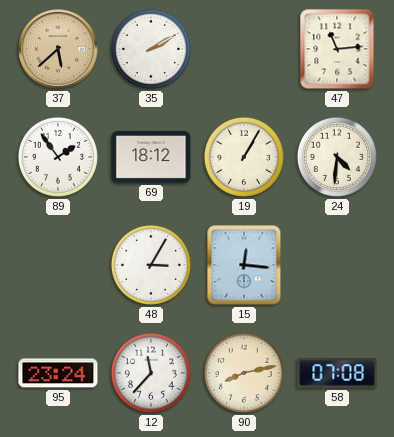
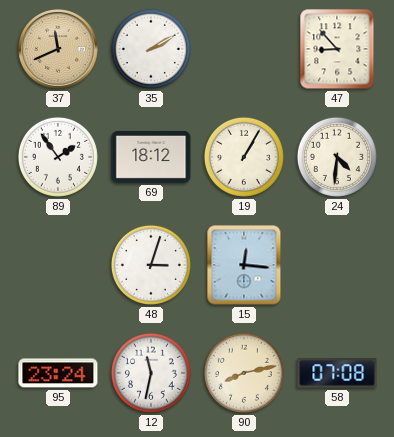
37: 5:38 -> 11:41 (58, 49)
47: 11:14 -> 8:53 (337, 49)
48: 3:05 -> 3:03 (151, 265)
12: 11:37 -> 11:32 (151, 373)
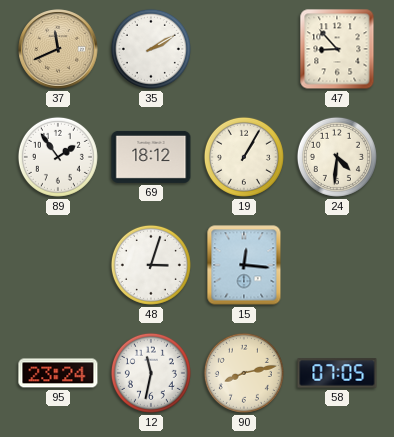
58: 07:08 -> 07:05 (337, 373)
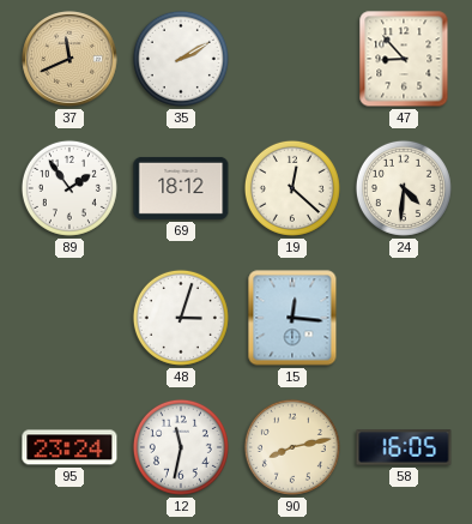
19: 1:05 -> 12:22 (292, 188)
58: 07:05 -> 16:05 (404, 447)
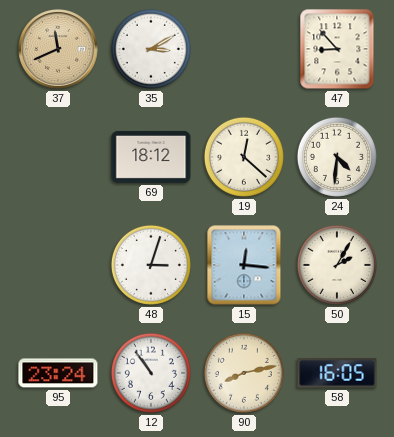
35: 2:10 -> 3:10 (151, 49)
89: 1:54 -> none (69, 188)
50: none -> 2:05 (337, 265)
12: 11:32 -> 10:54 (151, 373)
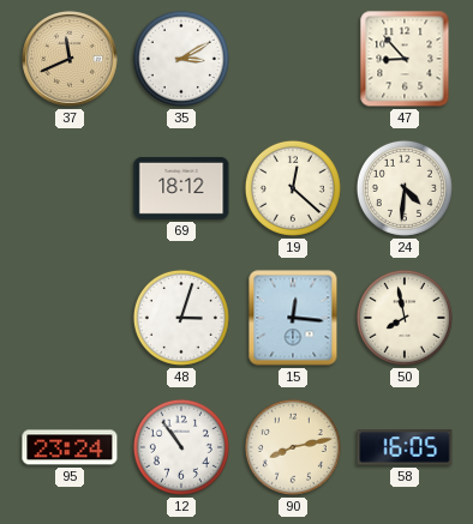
50: 2:05 -> 7:58 (405, 318)
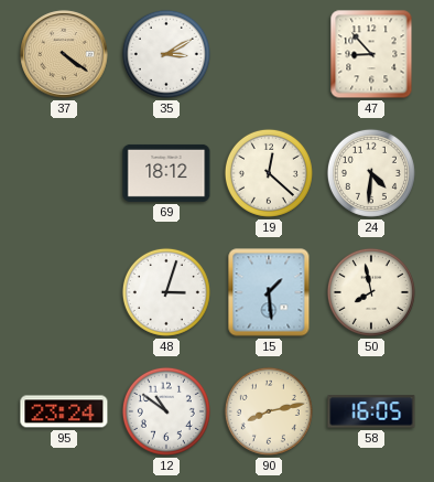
37: 11:41 -> 4:21 (64, 54)
15: 12:16 -> 1:29 (269, 292)
12: 10:54 -> 10:51 (166, 411)
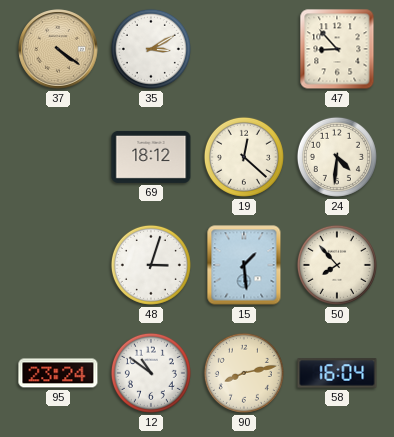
50: 7:58 -> 7:53 (337, 265)
58: 16:05 -> 16:04 (337, 373)
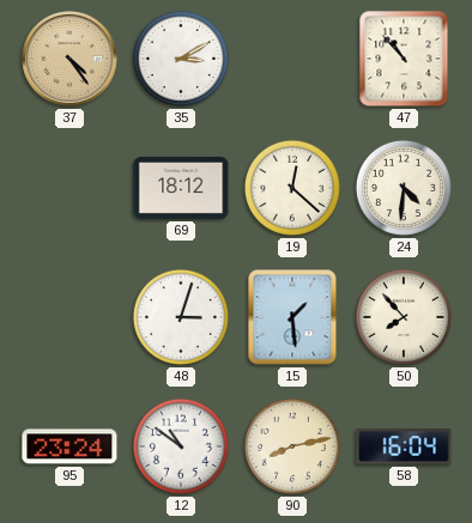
37: 4:21 -> 4:24 (69, 59)
47: 8:53 -> 10:53 (404, 59)
